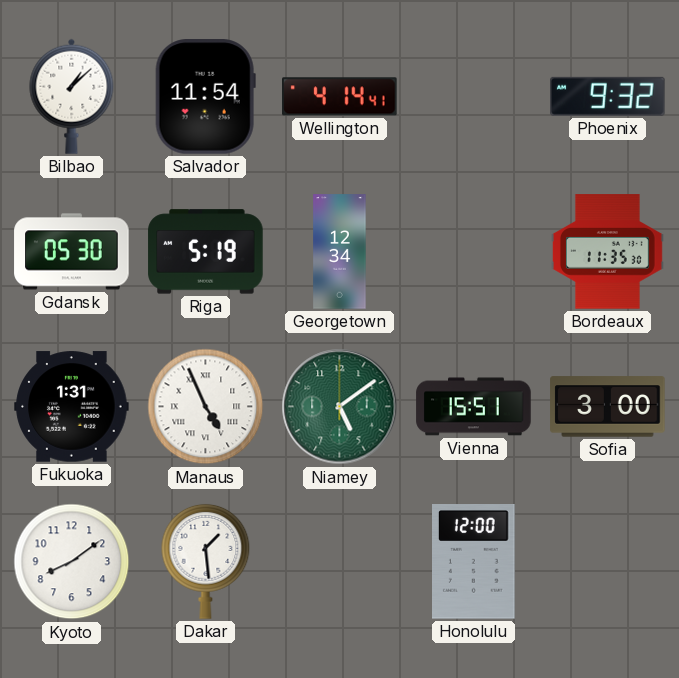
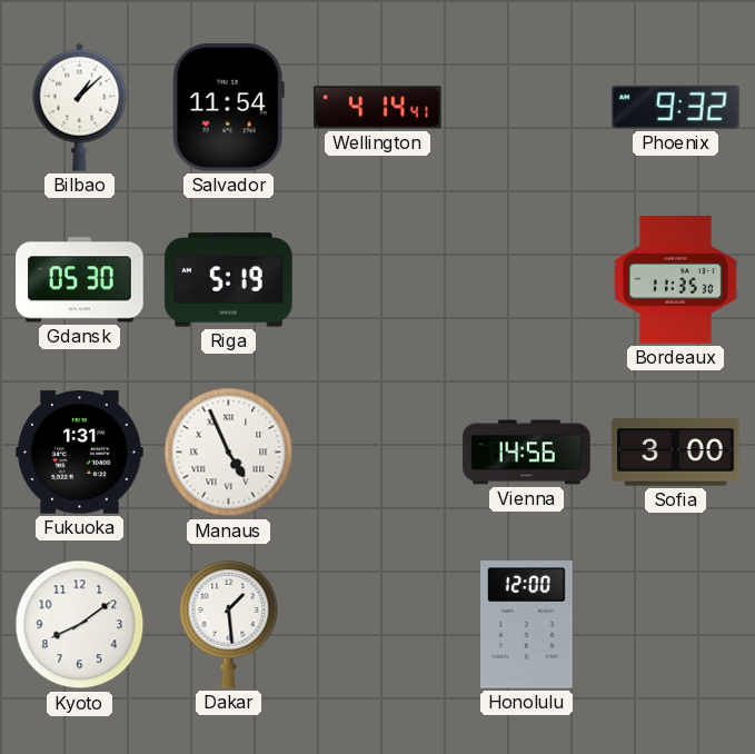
Georgetown: 12:34 -> none (340, 252)
Niamey: 5:09 -> none (340, 407)
Vienna: 15:51 -> 14:56 (527, 453)
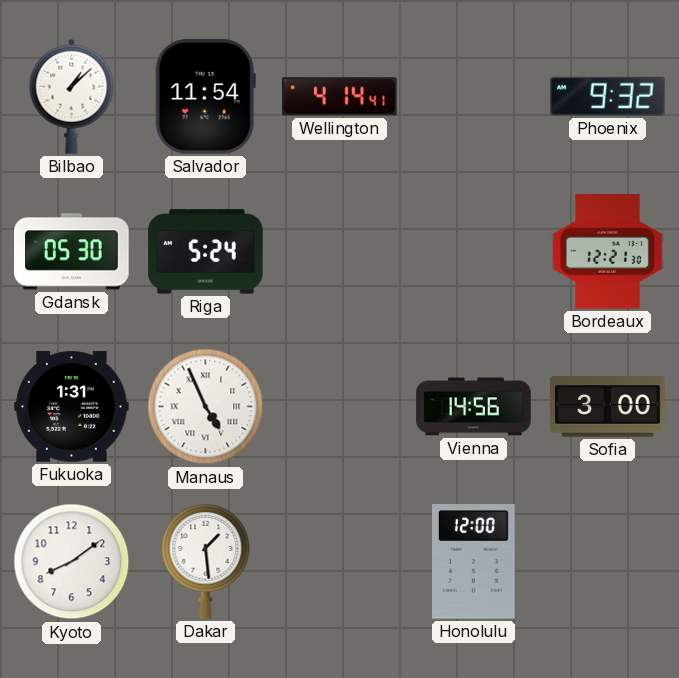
Riga: 5:19 -> 5:24 (206, 252)
Bordeaux: 11:35 -> 12:21 (607, 252)
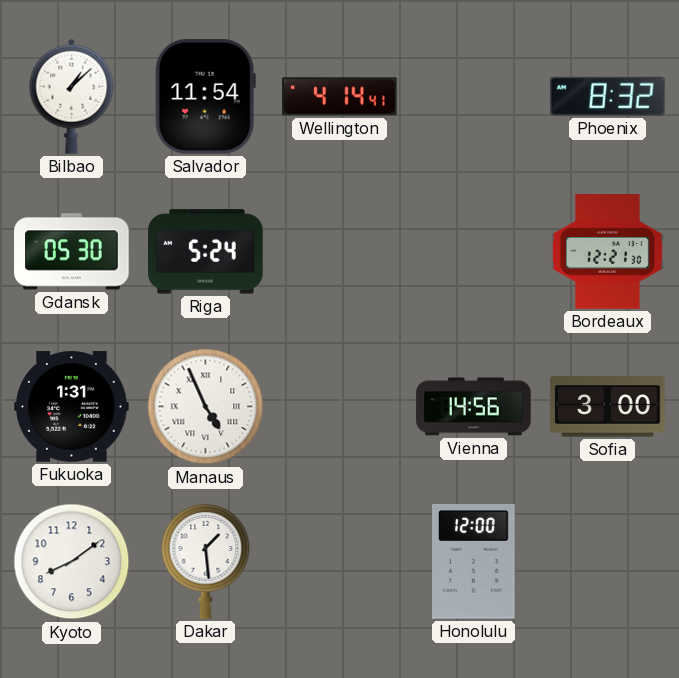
Phoenix: 9:32 -> 8:32 (608, 96)
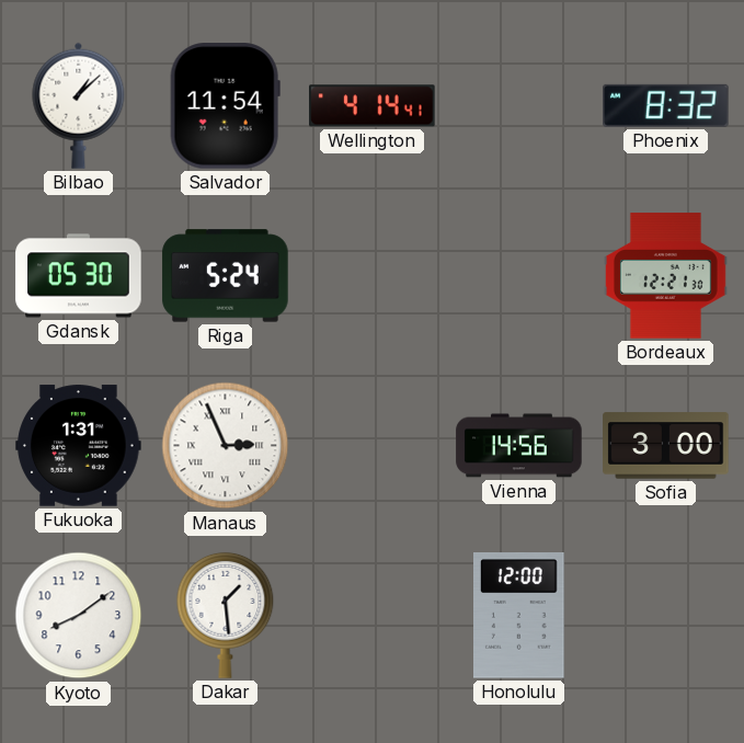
Manaus: 4:56 -> 2:56 (226, 446)
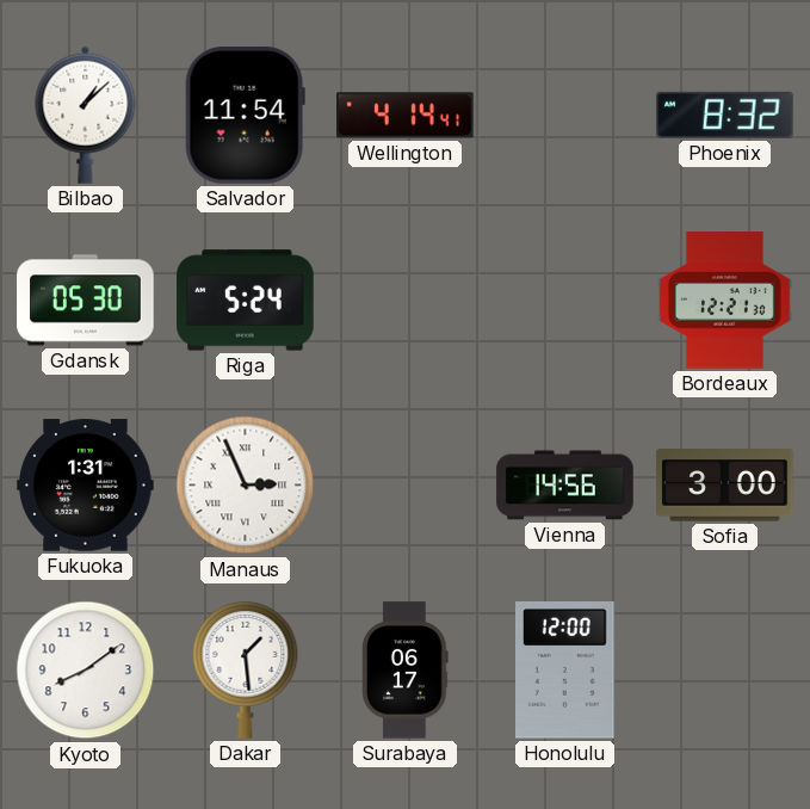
Surabaya: none -> 06:17 (406, 671)
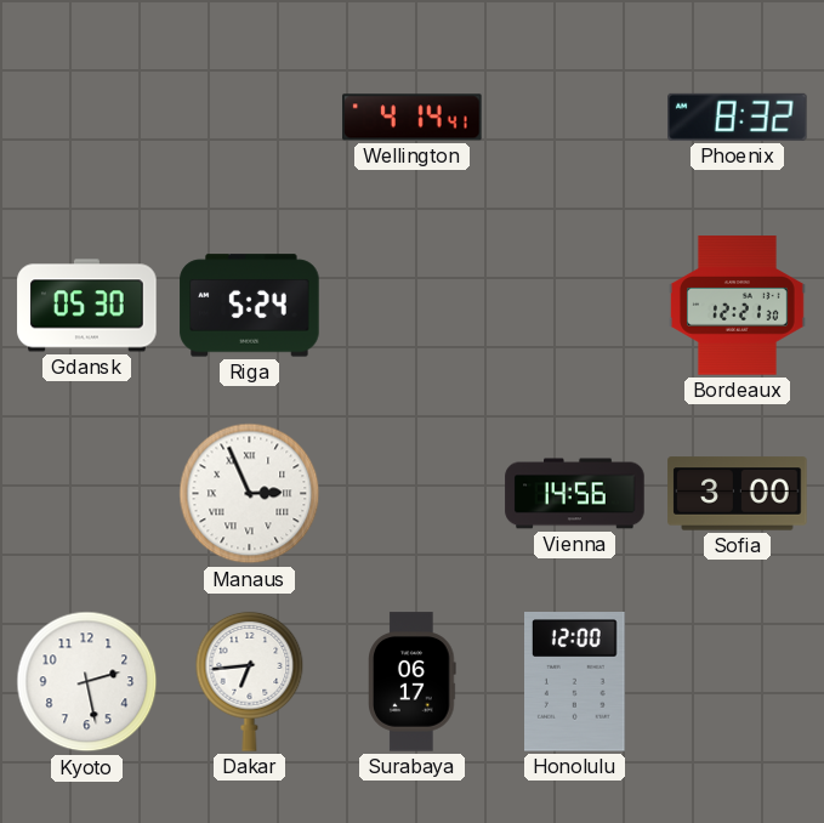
Bilbao: 1:08 -> none (86, 115)
Salvador: 11:54 -> none (245, 116)
Fukuoka: 1:31 -> none (86, 486)
Kyoto: 8:09 -> 2:28 (87, 682)
Dakar: 1:29 -> 6:44 (250, 681)
